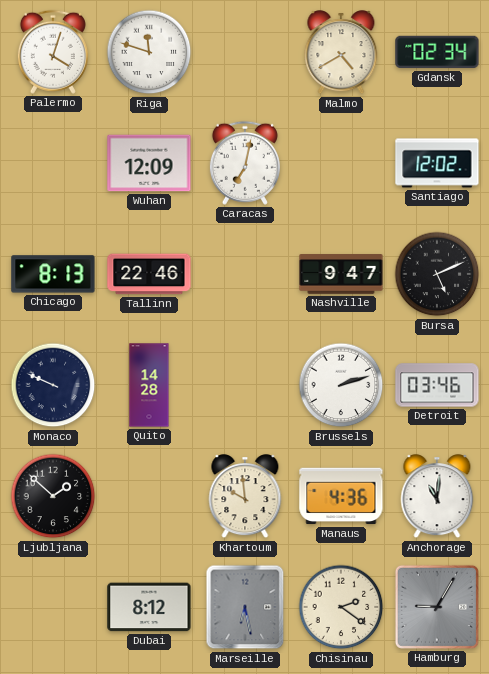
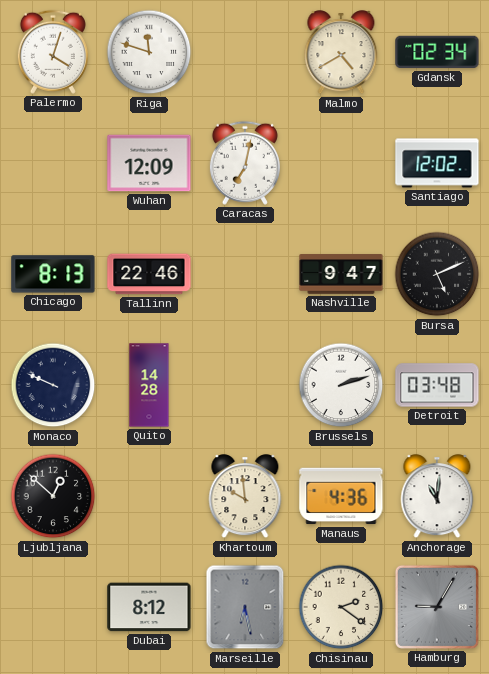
Detroit: 03:46 -> 03:48 (437, 385)
Ljubljana: 1:52 -> 12:52 (53, 496)
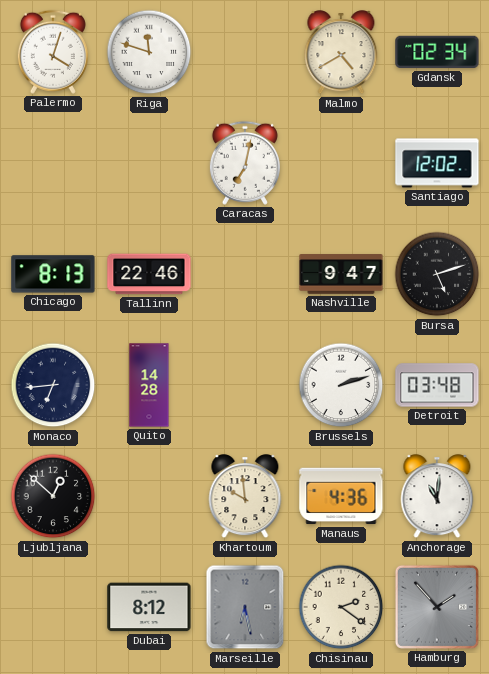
Wuhan: 12:09 -> none (149, 163)
Bursa: 5:11 -> 5:12 (437, 274)
Monaco: 9:49 -> 6:44 (53, 385)
Hamburg: 9:05 -> 1:53 (437, 607)
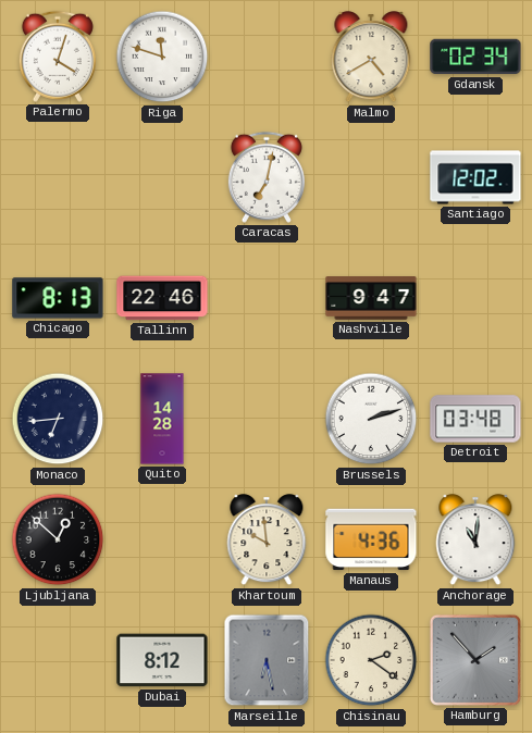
Bursa: 5:12 -> none (437, 274)
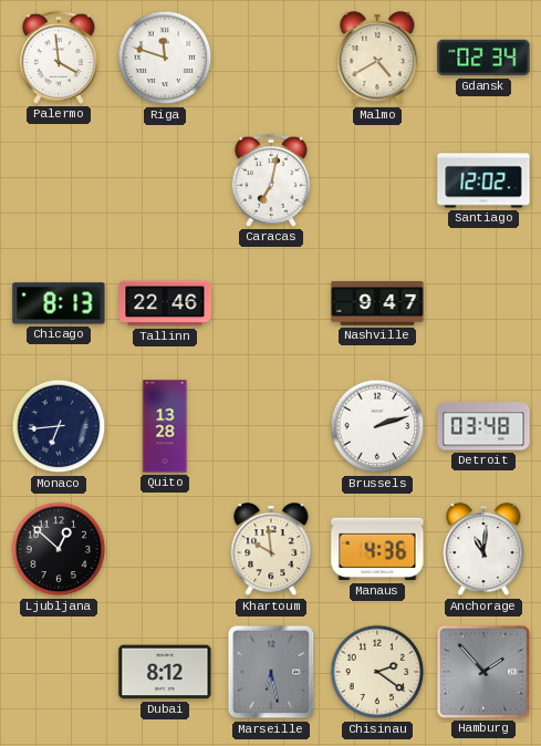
Palermo: 4:03 -> 3:59 (59, 58)
Quito: 14:28 -> 13:28 (165, 426)
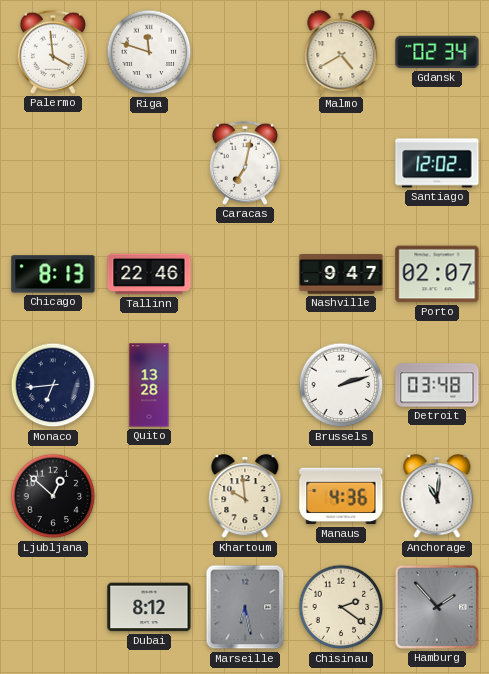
Porto: none -> 02:07 (437, 274)
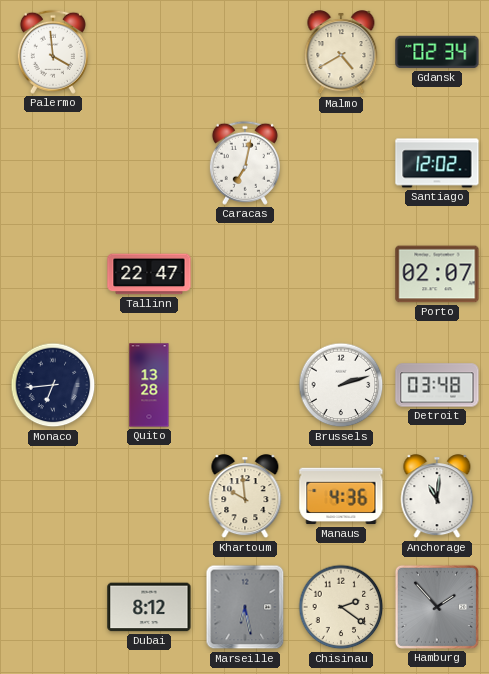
Riga: 11:48 -> none (149, 52)
Chicago: 8:13 -> none (53, 274)
Tallinn: 22:46 -> 22:47 (149, 274)
Nashville: 9:47 -> none (341, 274)
Ljubljana: 12:52 -> none (53, 496)
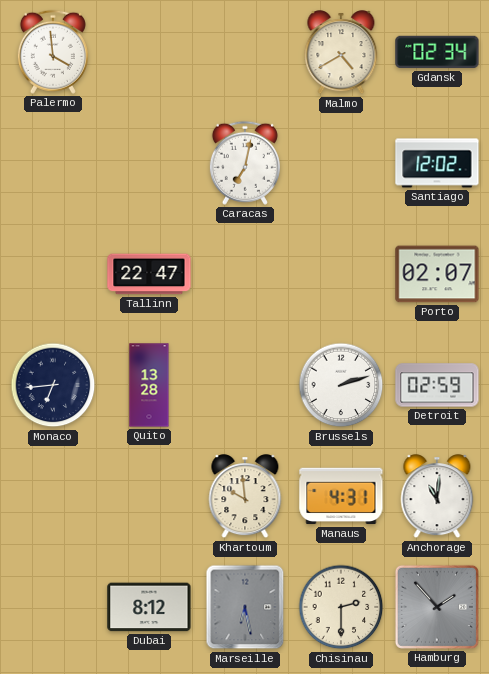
Detroit: 03:48 -> 02:59 (437, 385)
Manaus: 4:36 -> 4:31 (341, 496)
Chisinau: 2:21 -> 2:30 (341, 607)
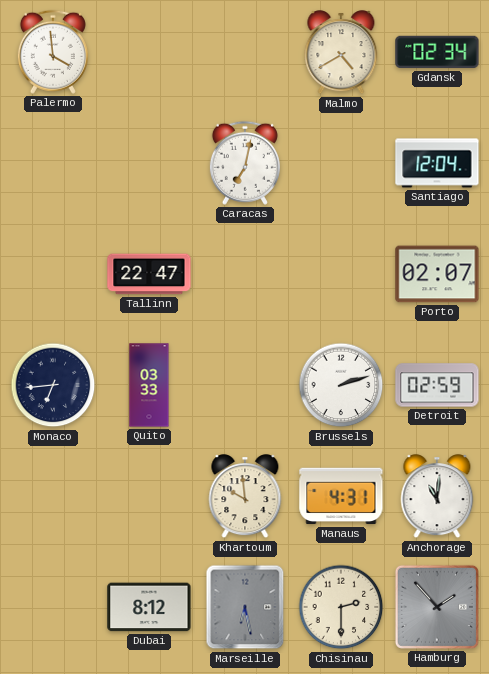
Santiago: 12:02 -> 12:04 (437, 163)
Quito: 13:28 -> 03:33 (149, 385)
